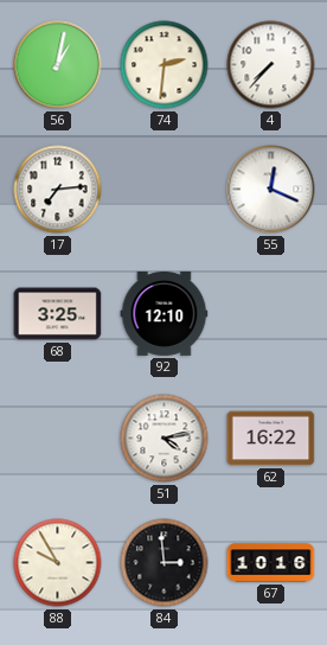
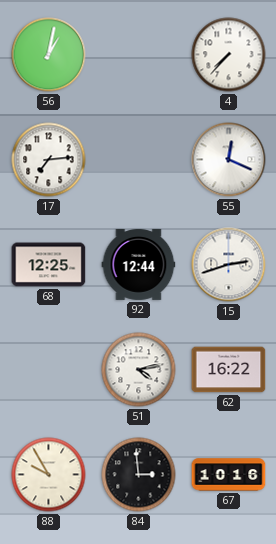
74: 2:31 -> none (165, 65)
68: 3:25 -> 12:25 (49, 265)
92: 12:10 -> 12:44 (139, 264)
15: none -> 2:42 (229, 265)
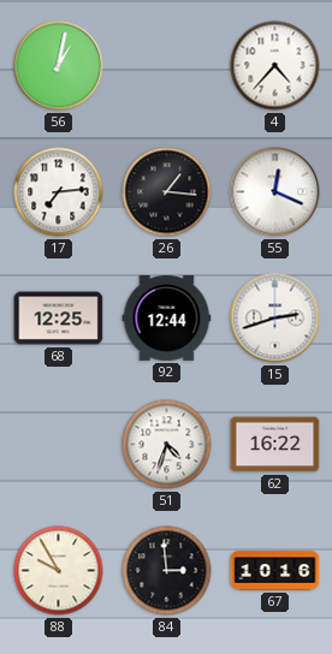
4: 7:37 -> 4:37 (275, 66)
26: none -> 1:16 (167, 192)
51: 4:13 -> 4:33 (167, 445)
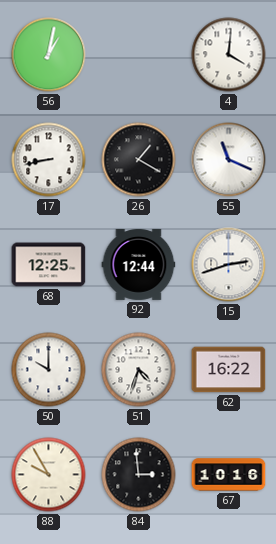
4: 4:37 -> 4:01 (229, 55)
17: 7:14 -> 8:43 (49, 160)
26: 1:16 -> 1:20 (139, 160)
55: 12:19 -> 11:19 (229, 160)
50: none -> 10:00 (49, 370)
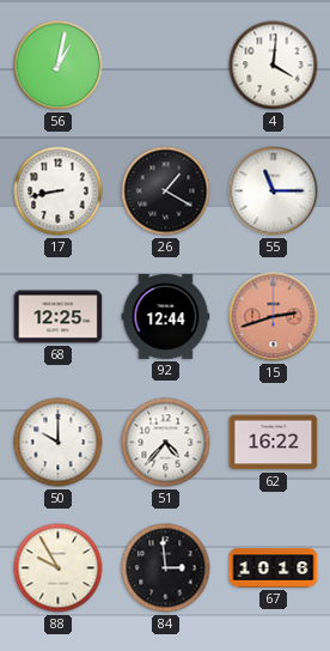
55: 11:19 -> 11:15 (274, 191)
15 dial: white -> salmon (274, 317)
51: 4:33 -> 4:37 (166, 443)
